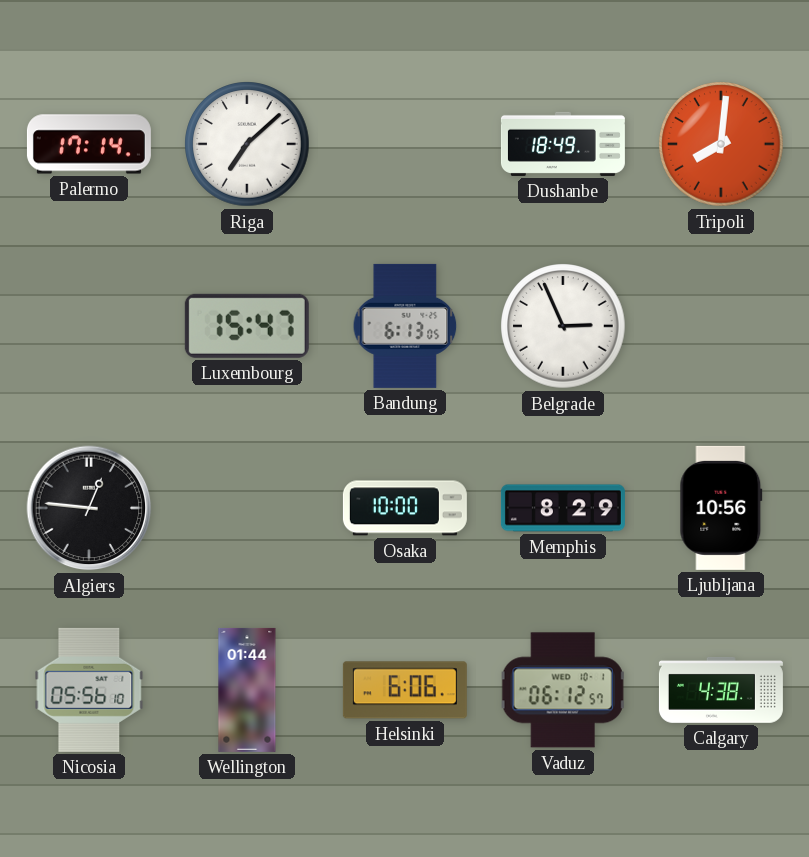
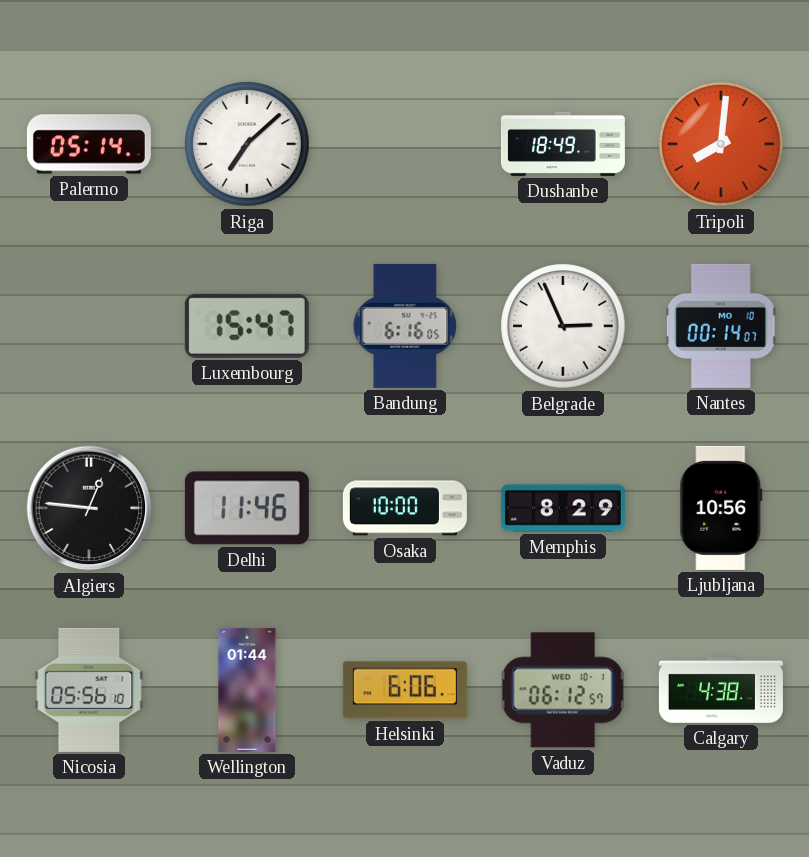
Palermo: 17:14 -> 05:14 (89, 144)
Bandung: 6:13 -> 6:16 (405, 326)
Nantes: none -> 00:14 (721, 326)
Delhi: none -> 11:46 (247, 508)
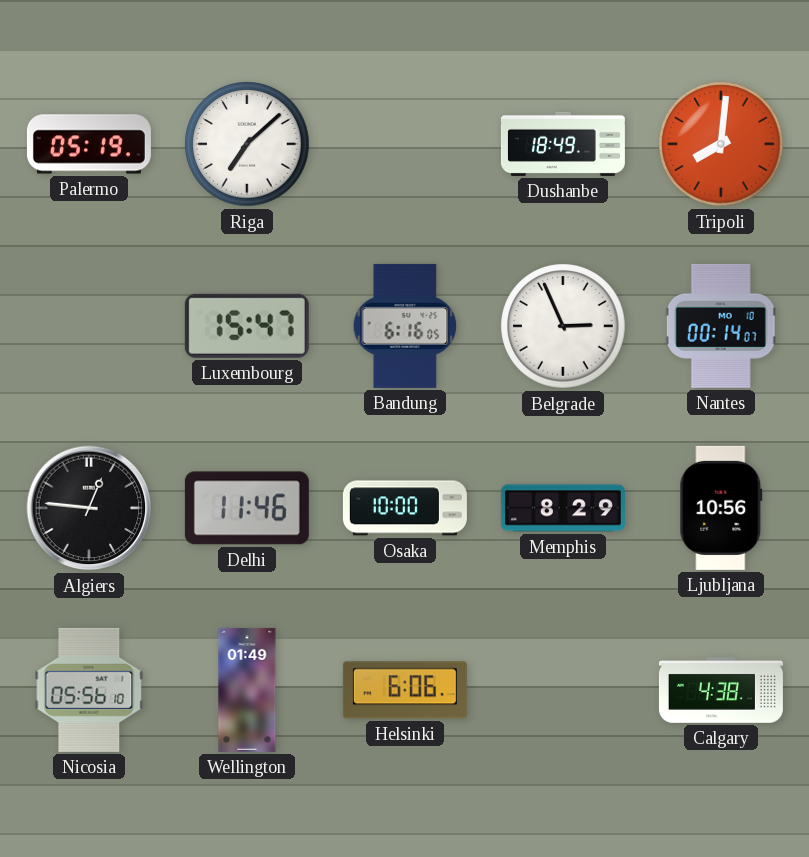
Palermo: 05:14 -> 05:19 (89, 144)
Wellington: 01:44 -> 01:49 (247, 690)
Vaduz: 06:12 -> none (563, 690)
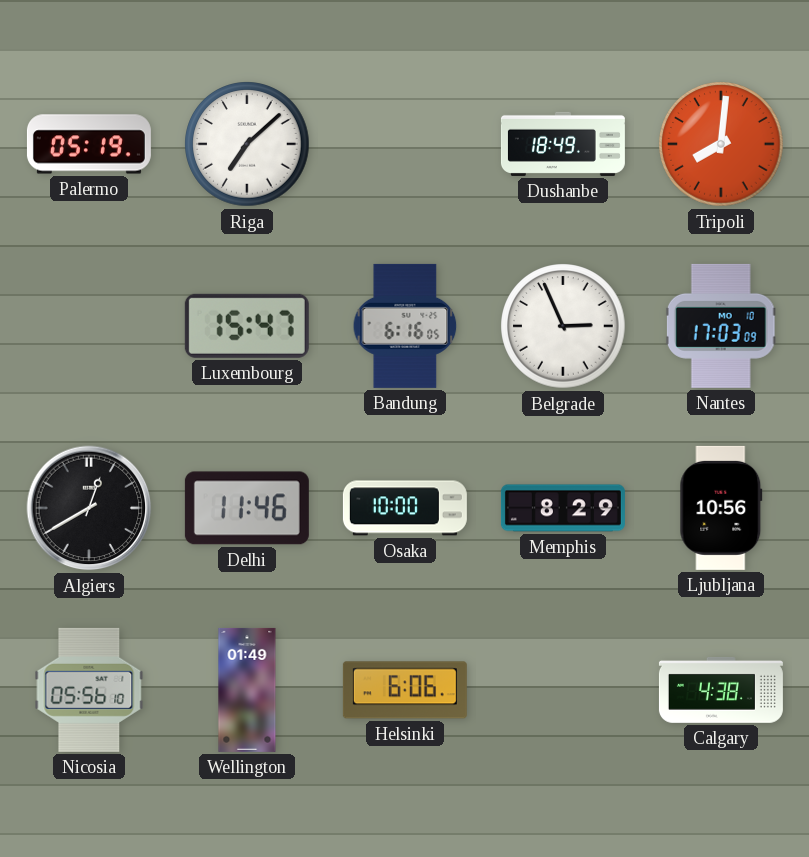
Nantes: 00:14 -> 17:03 (721, 326)
Algiers: 12:46 -> 12:40 (89, 508)
